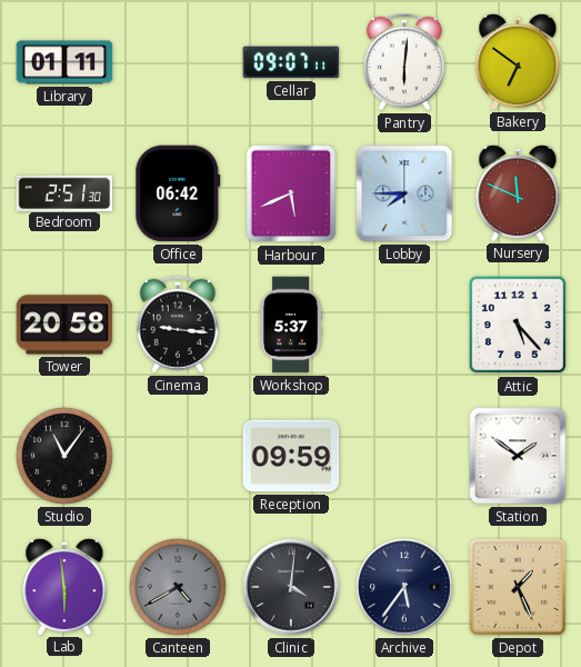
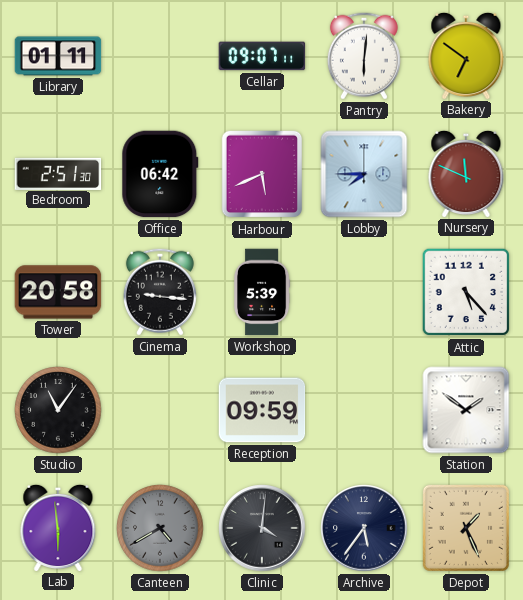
Workshop: 5:37 -> 5:39 (263, 292)
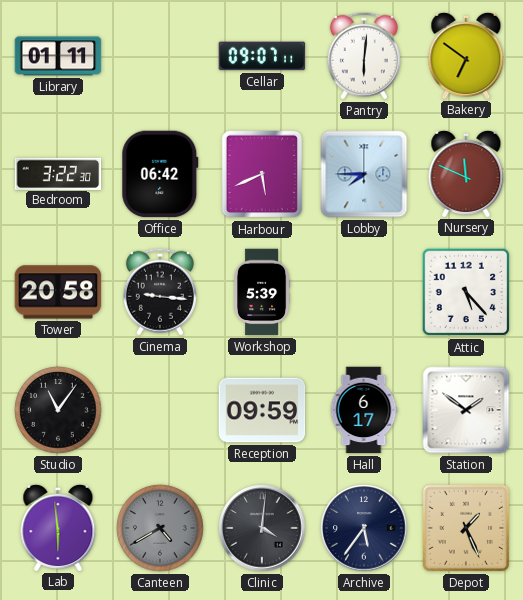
Bedroom: 2:51 -> 3:22 (58, 173)
Hall: none -> 6:17 (364, 410)
